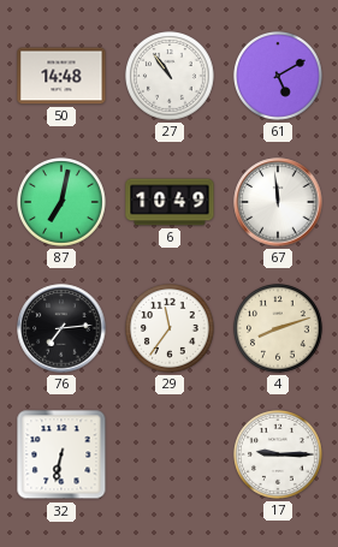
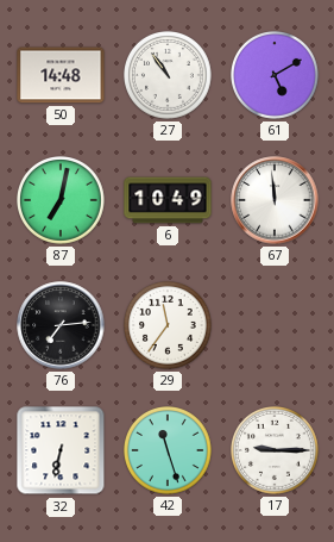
4: 8:12 -> none (279, 329)
42: none -> 11:27 (169, 451)
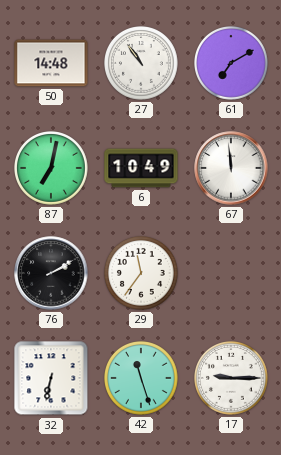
61: 5:10 -> 7:10 (232, 64)
76: 7:14 -> 2:10 (51, 273)
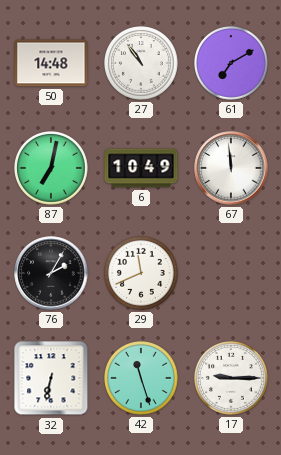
76: 2:10 -> 2:05 (51, 273)
29: 11:36 -> 11:41 (142, 274)
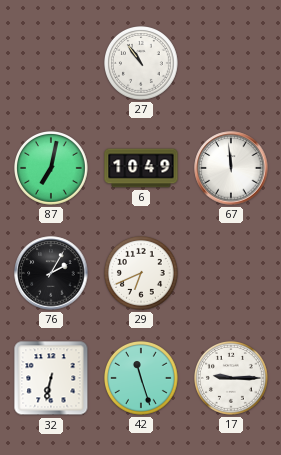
50: 14:48 -> none (51, 63)
61: 7:10 -> none (232, 64)
29: 11:41 -> 6:41 (142, 274)
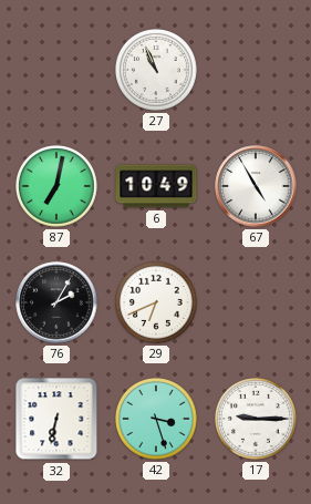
27: 10:54 -> 10:56 (157, 71)
67: 11:59 -> 4:55 (256, 186)
42: 11:27 -> 3:27 (157, 420)
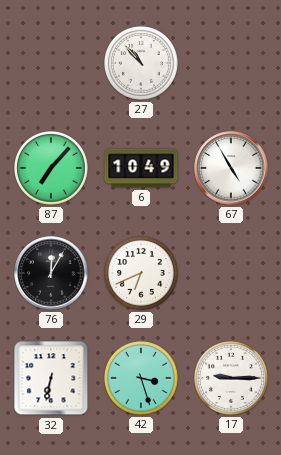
27: 10:56 -> 10:53 (142, 64)
87: 7:02 -> 7:07 (52, 169)
76: 2:05 -> 12:05 (51, 273)
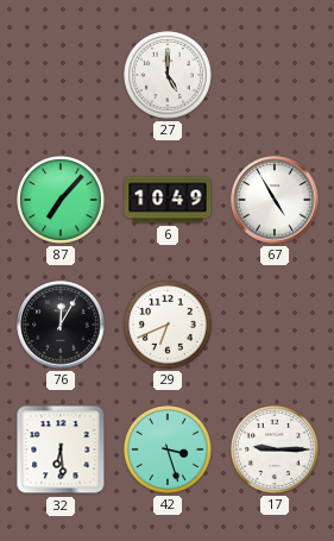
27: 10:53 -> 5:00 (169, 76)
32: 6:32 -> 6:29 (61, 449)
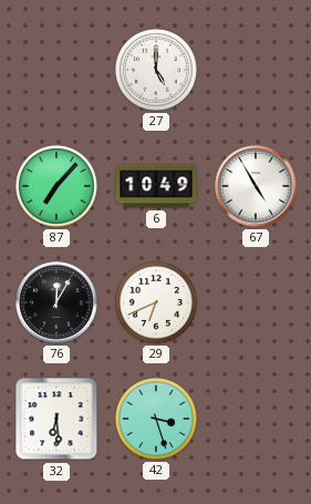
17: 9:15 -> none (276, 451)
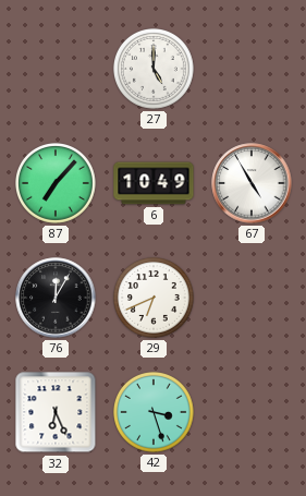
32: 6:29 -> 6:26 (56, 412)
